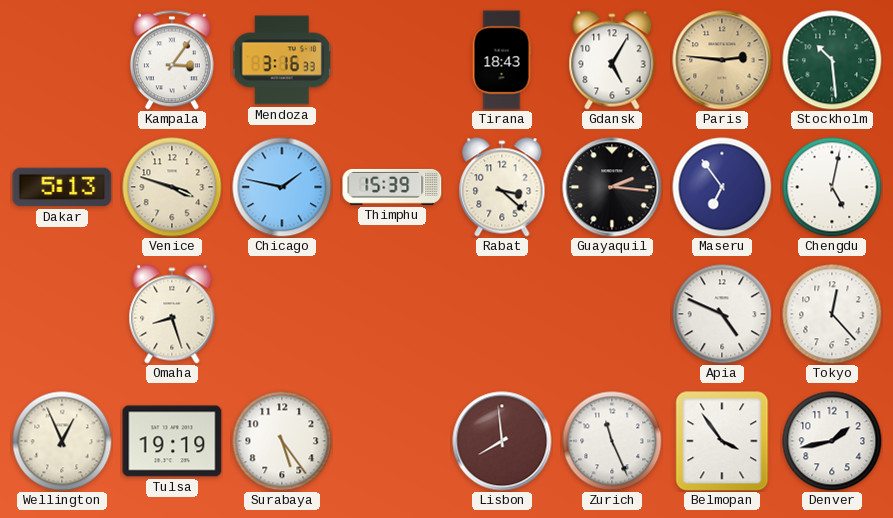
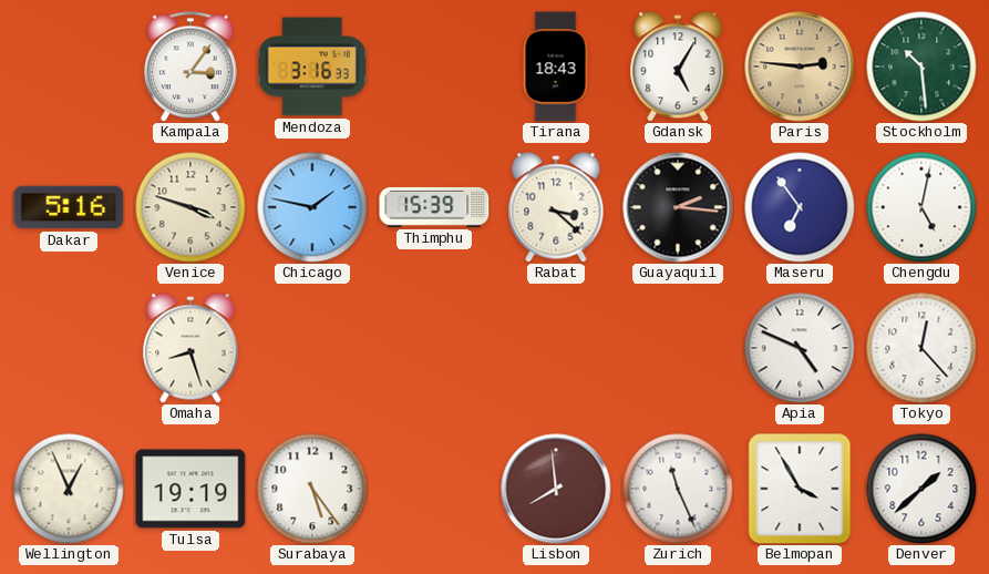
Dakar: 5:13 -> 5:16 (69, 207)
Belmopan: 3:54 -> 3:55 (800, 489)
Denver: 1:43 -> 1:38 (921, 489)
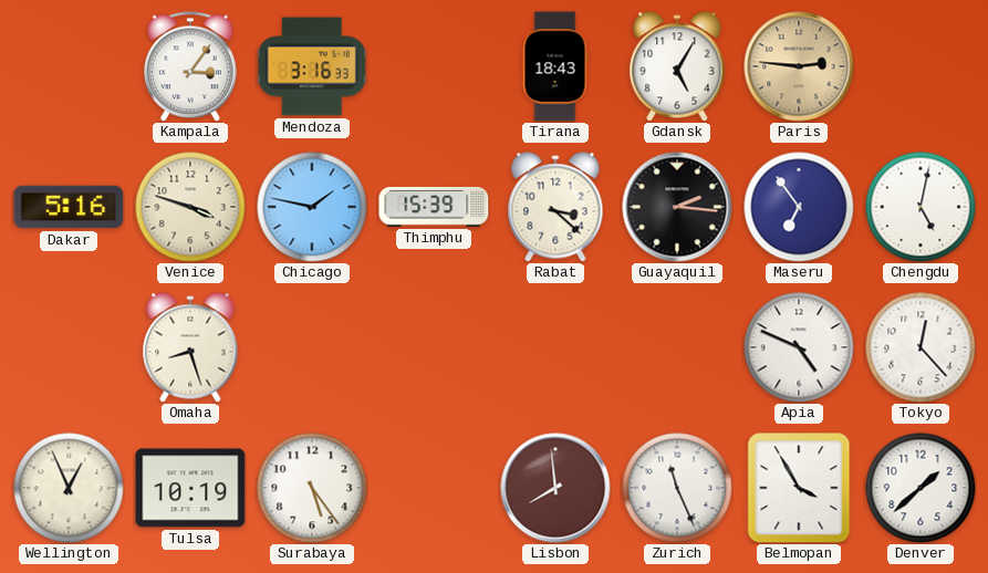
Stockholm: 10:29 -> none (921, 66)
Tulsa: 19:19 -> 10:19 (190, 488)
